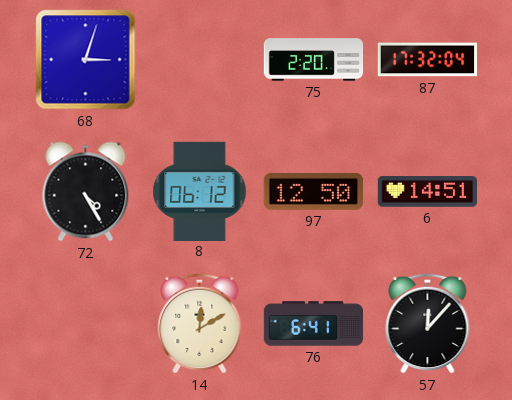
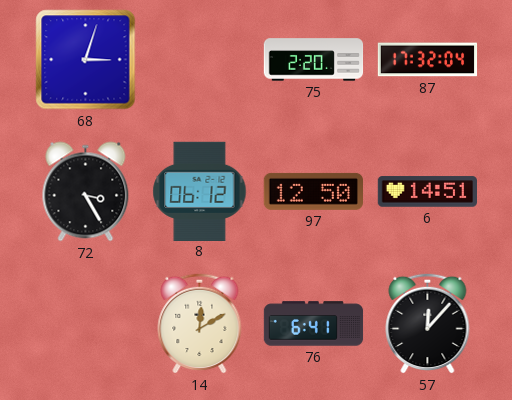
72: 4:25 -> 3:25 (86, 192)
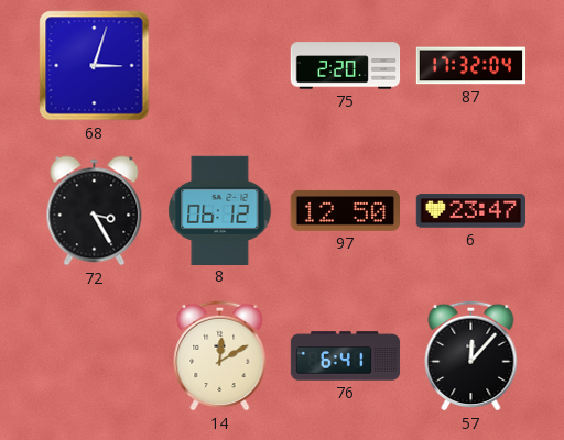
6: 14:51 -> 23:47 (471, 211)
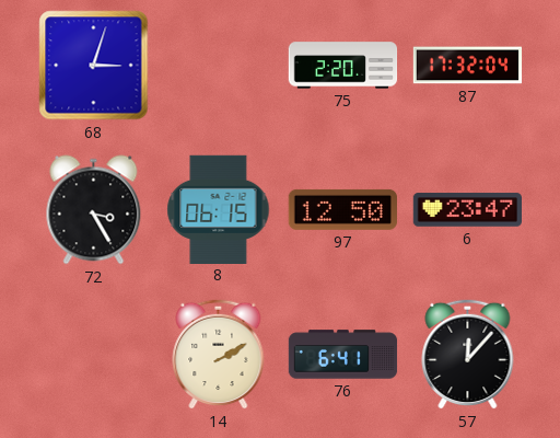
8: 06:12 -> 06:15 (219, 209)
14: 12:10 -> 2:10 (219, 354)
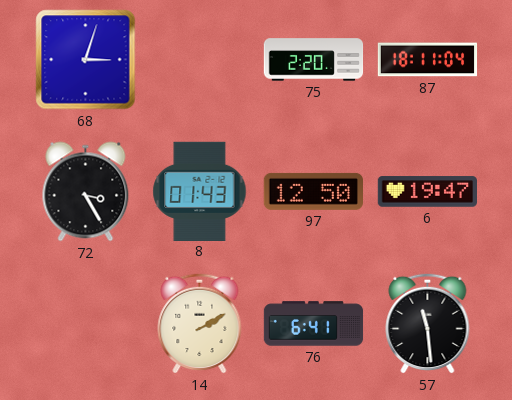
87: 17:32 -> 18:11 (428, 60)
8: 06:15 -> 01:43 (200, 191)
6: 23:47 -> 19:47 (428, 192)
57: 12:07 -> 11:29 (428, 323)
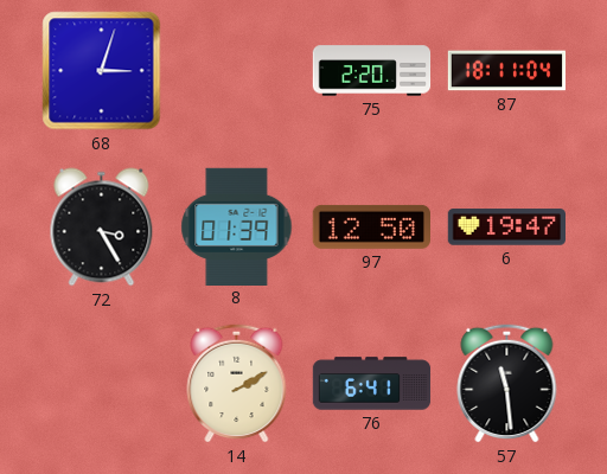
8: 01:43 -> 01:39 (237, 226)
